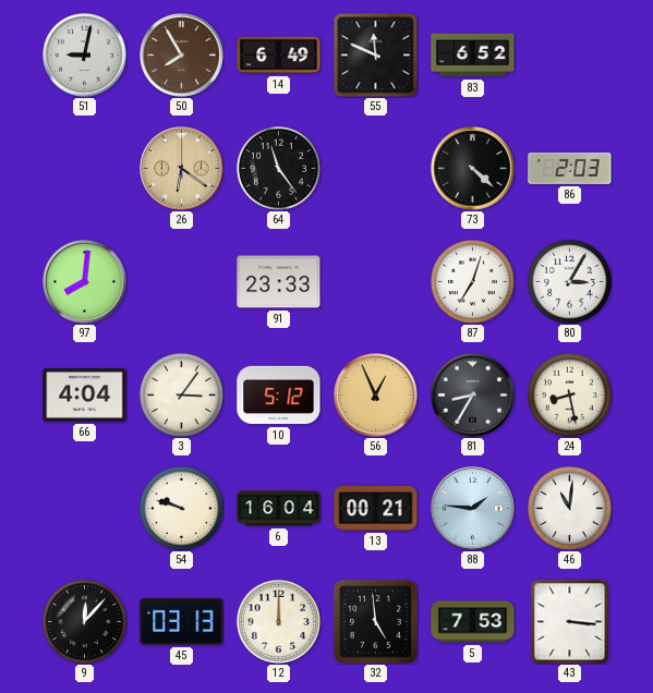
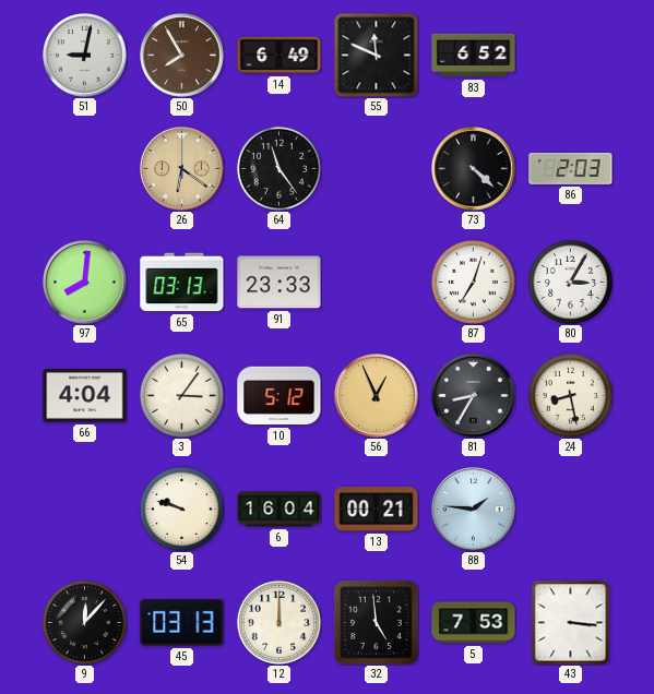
65: none -> 03:13 (182, 283)
46: 11:01 -> none (569, 508)
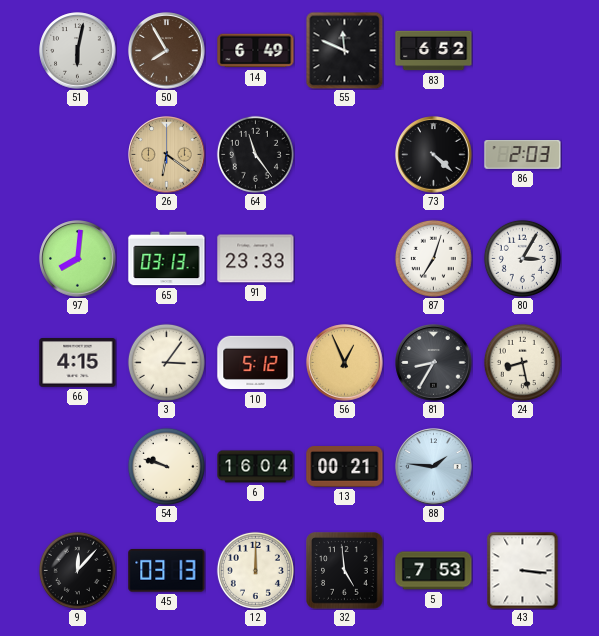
51: 9:02 -> 6:02 (78, 51)
66: 4:04 -> 4:15 (78, 363)
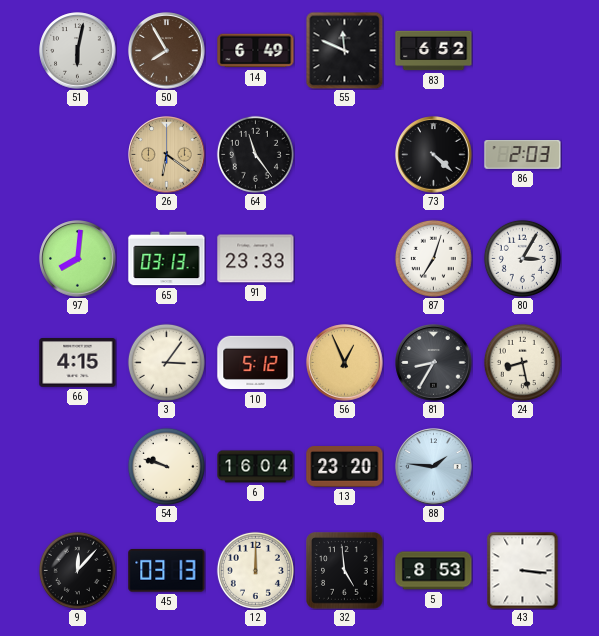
13: 00:21 -> 23:20 (345, 467)
5: 7:53 -> 8:53 (434, 571)
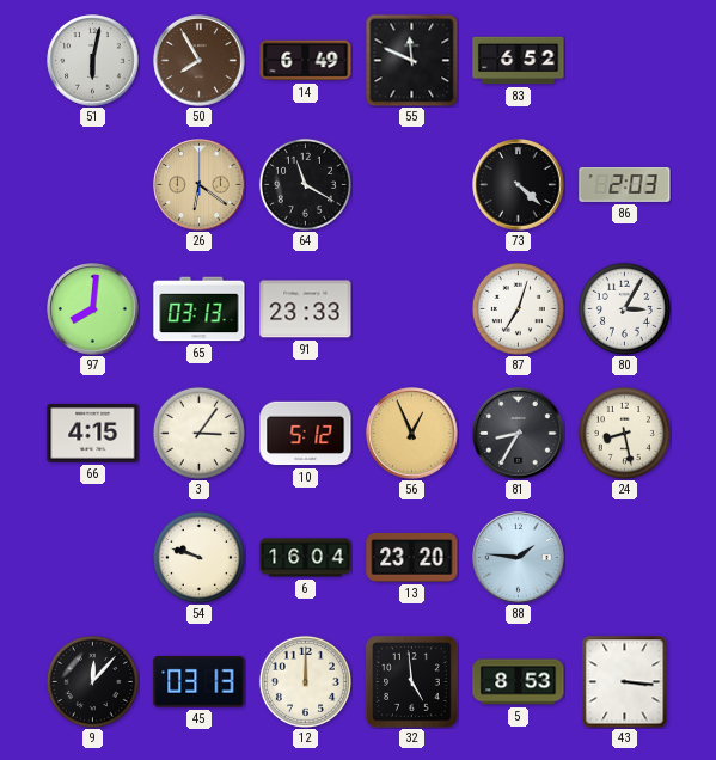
64: 11:24 -> 11:20 (305, 184)
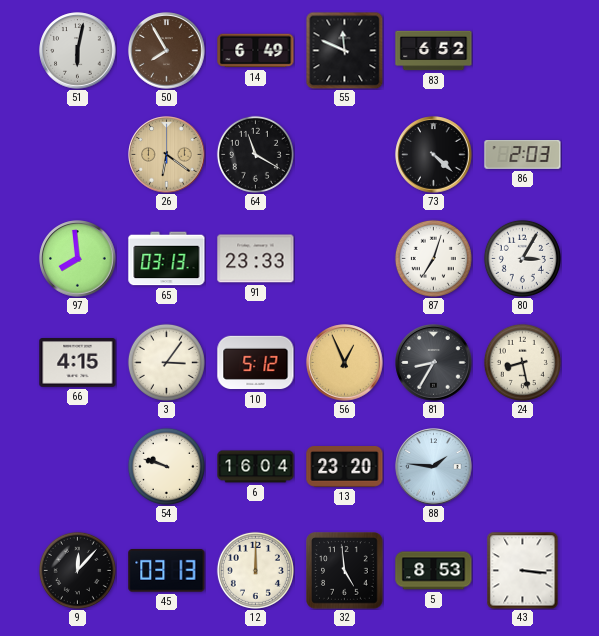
97: 8:01 -> 7:59 (78, 259)
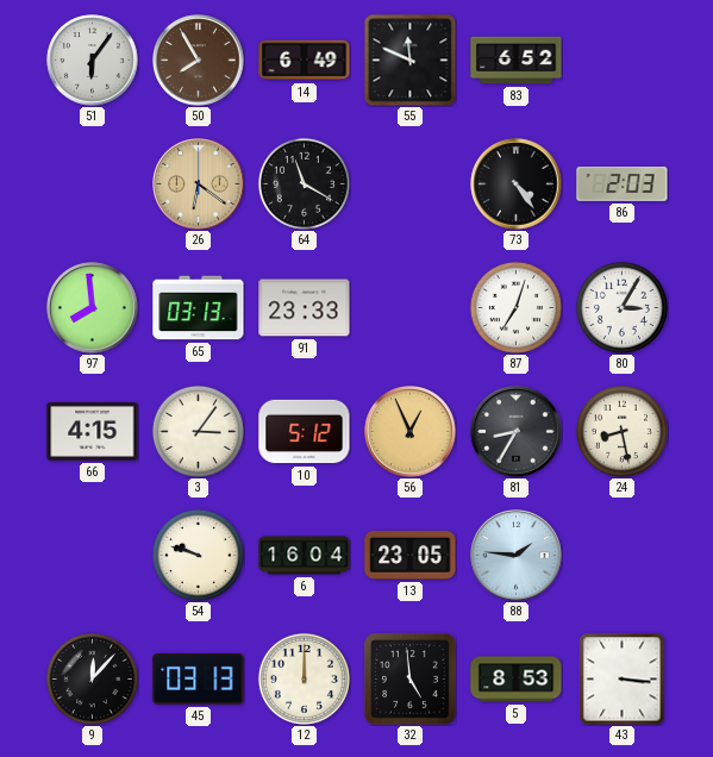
51: 6:02 -> 6:06 (93, 61)
73: 4:22 -> 4:24 (517, 184)
13: 23:20 -> 23:05 (411, 556)
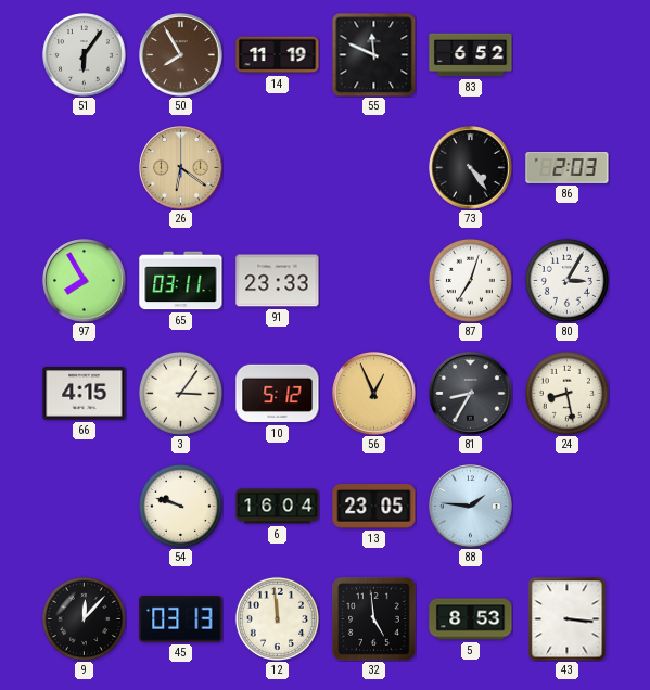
14: 6:49 -> 11:19 (278, 55)
64: 11:20 -> none (304, 183)
97: 7:59 -> 7:55 (85, 281)
65: 03:13 -> 03:11 (181, 281)
12: 12:00 -> 11:59 (277, 618)
